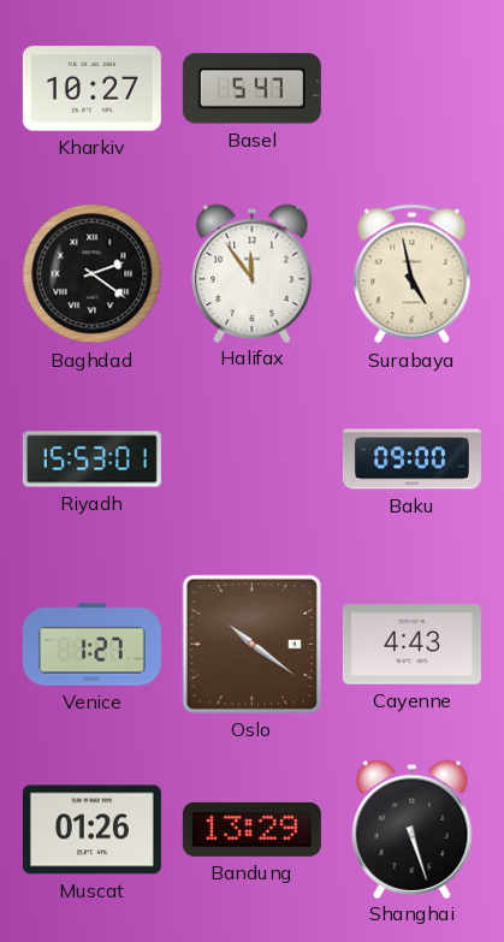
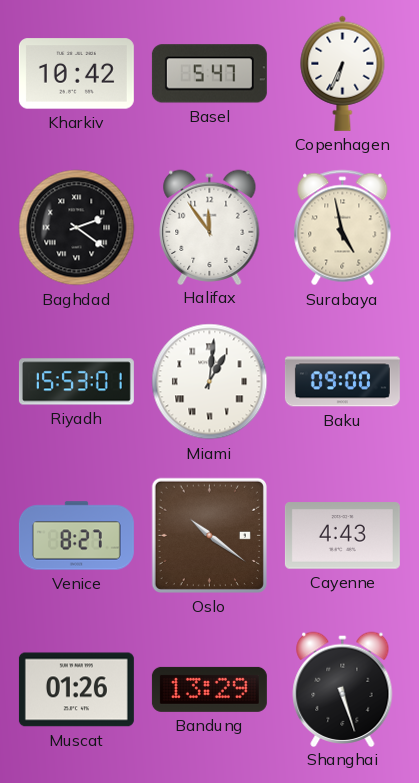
Kharkiv: 10:27 -> 10:42 (76, 74)
Copenhagen: none -> 6:34 (343, 73)
Miami: none -> 1:01 (210, 382)
Venice: 1:27 -> 8:27 (76, 536)
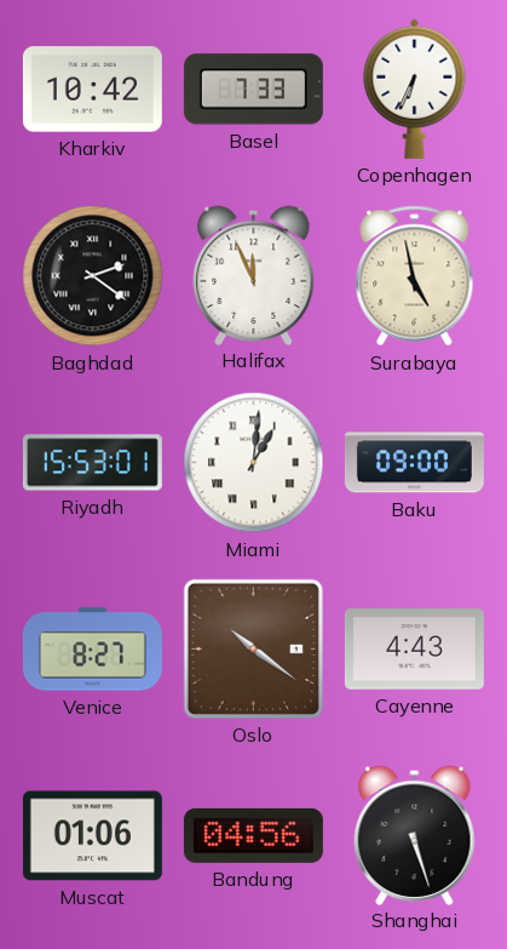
Basel: 5:47 -> 7:33 (253, 90)
Halifax: 11:54 -> 11:56 (254, 275)
Muscat: 01:26 -> 01:06 (92, 836)
Bandung: 13:29 -> 04:56 (253, 835)
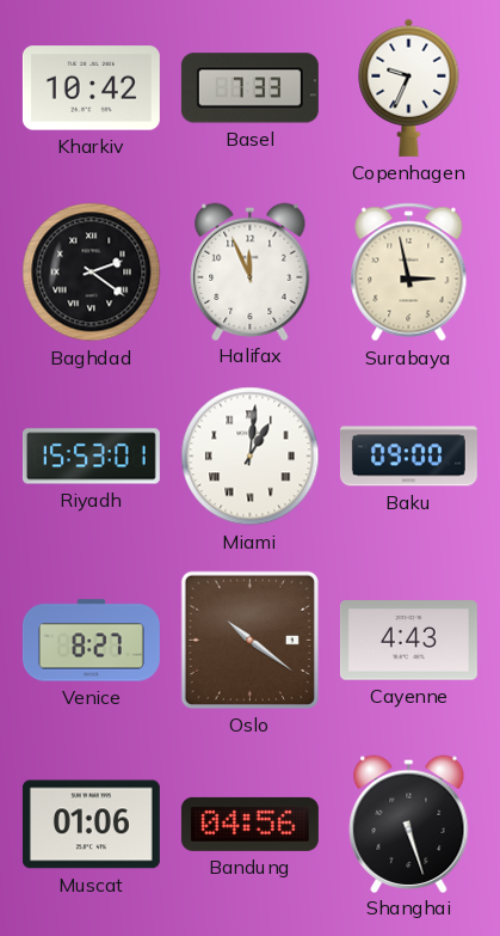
Copenhagen: 6:34 -> 9:34 (409, 87)
Surabaya: 4:58 -> 2:58 (409, 273)
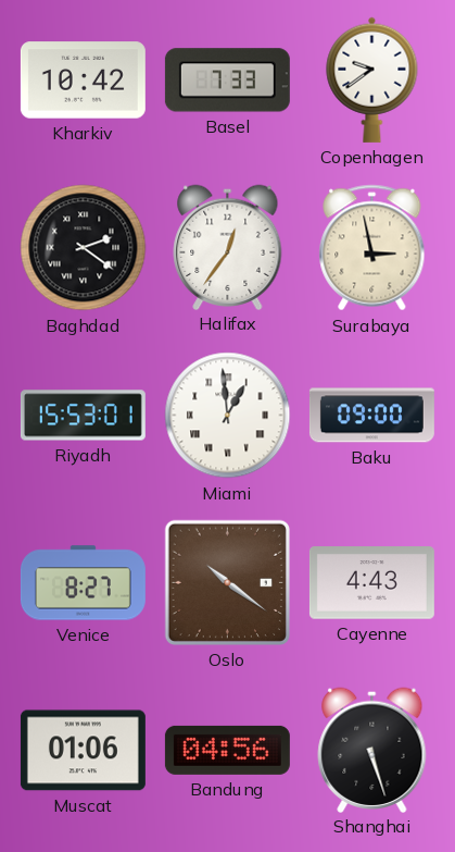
Copenhagen: 9:34 -> 9:39 (372, 79)
Halifax: 11:56 -> 12:36 (228, 247)
Miami: 1:01 -> 12:59 (228, 416)
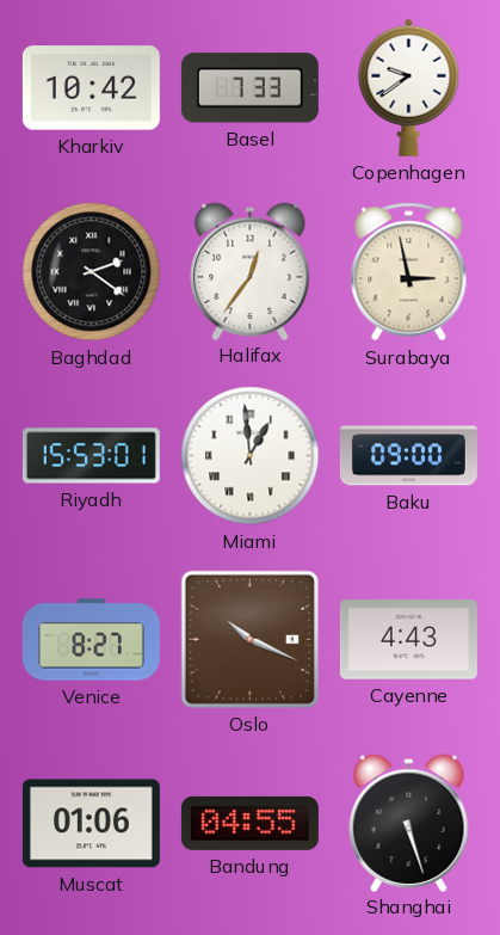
Oslo: 10:21 -> 10:19 (249, 639)
Bandung: 04:56 -> 04:55 (249, 823)
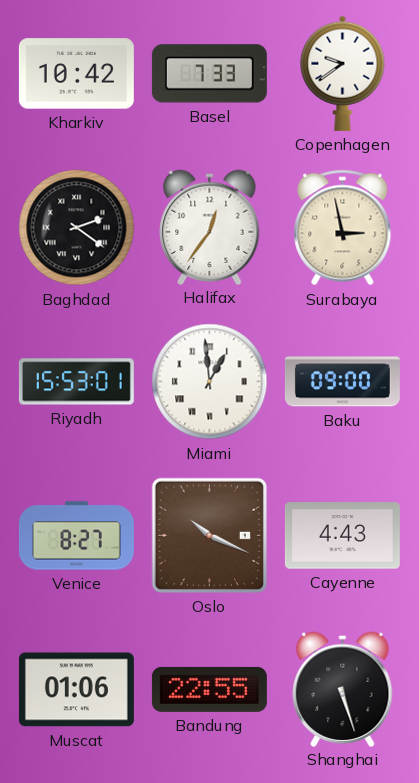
Bandung: 04:55 -> 22:55 (209, 689)
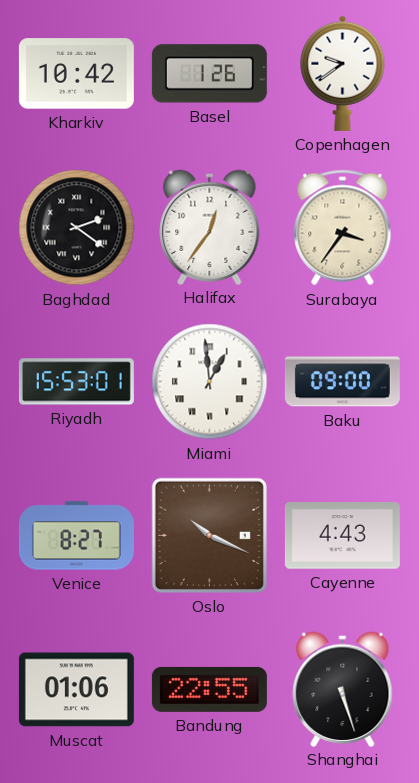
Basel: 7:33 -> 1:26 (209, 74)
Surabaya: 2:58 -> 3:36 (343, 228)
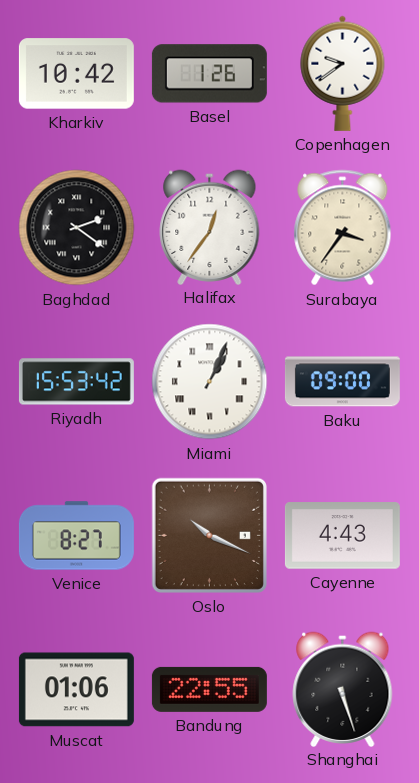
Riyadh: 15:53:01 -> 15:53:42 (76, 382)
Miami: 12:59 -> 1:04 (210, 382)
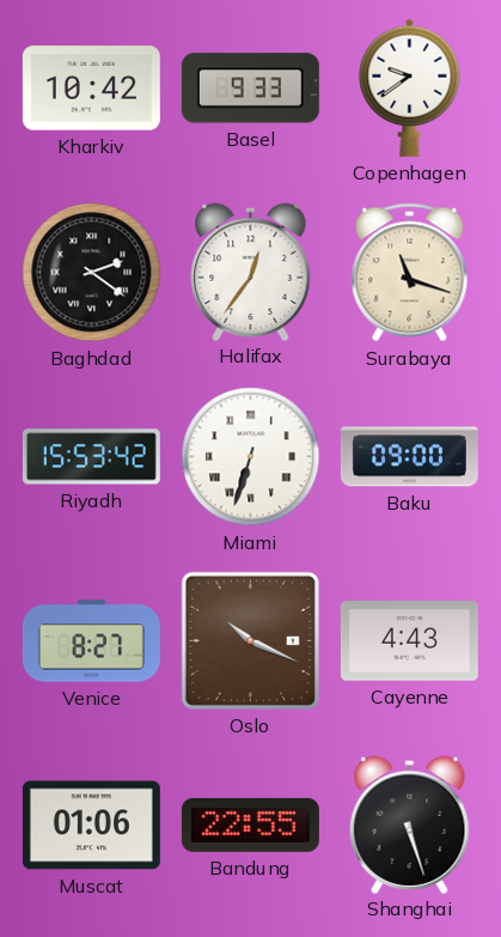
Basel: 1:26 -> 9:33 (250, 89)
Surabaya: 3:36 -> 11:18 (410, 273)
Miami: 1:04 -> 6:33 (251, 457)
